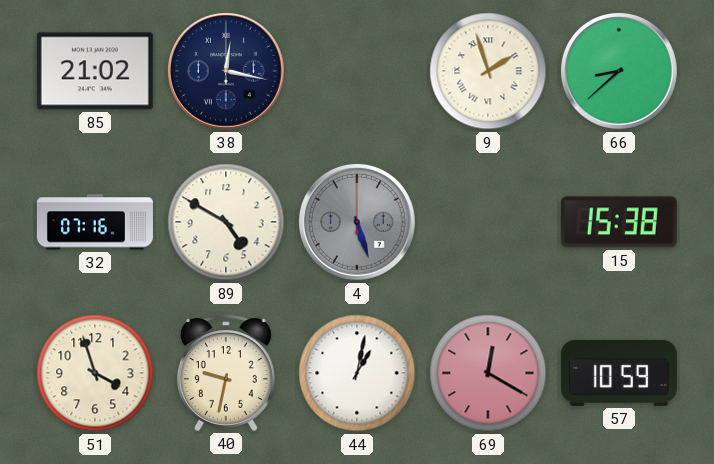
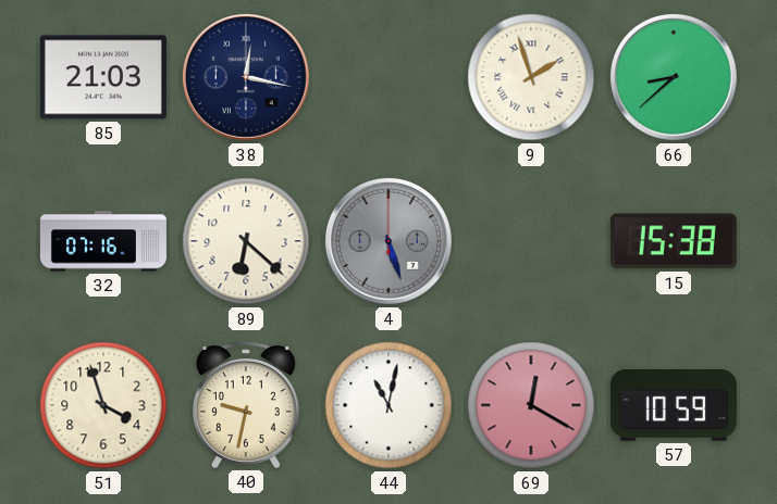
85: 21:02 -> 21:03 (103, 77)
89: 4:50 -> 6:22 (246, 241)
44: 1:02 -> 11:02 (388, 405)
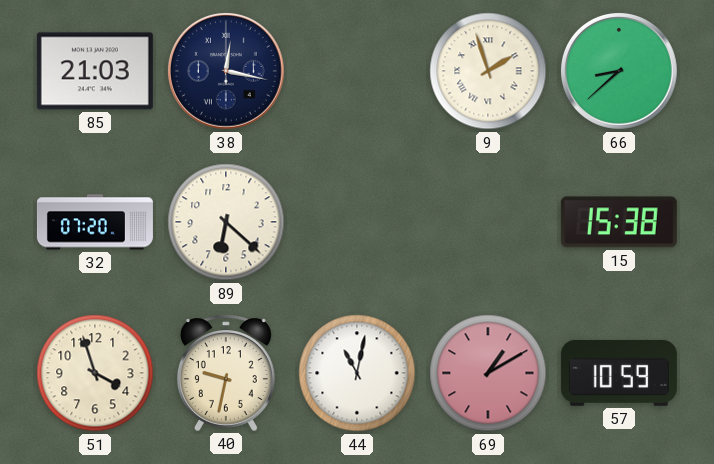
32: 07:16 -> 07:20 (95, 222)
4: 5:27 -> none (388, 241)
69: 12:20 -> 1:10 (488, 373)
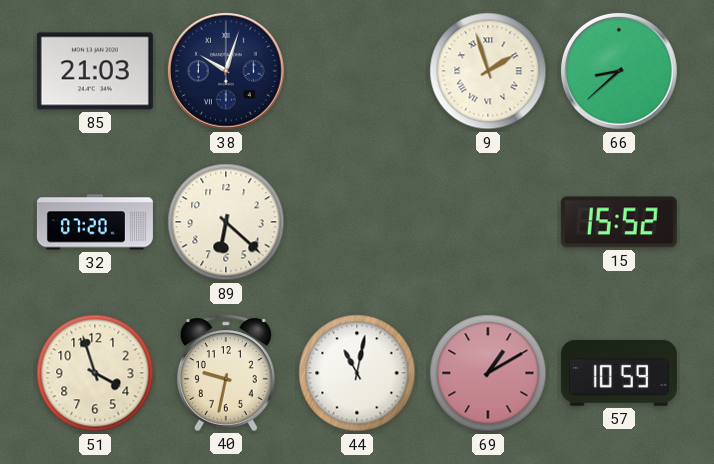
38: 12:17 -> 10:03 (226, 71)
15: 15:38 -> 15:52 (619, 222)
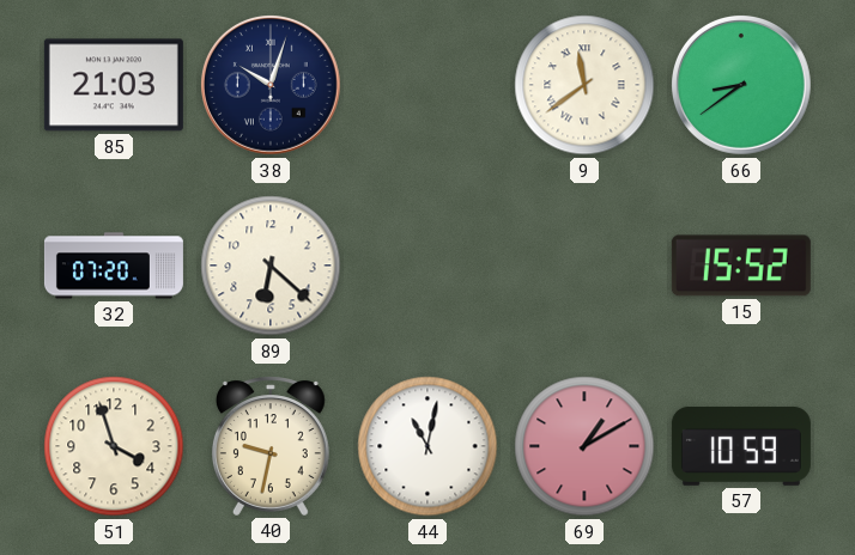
9: 1:57 -> 11:39 (584, 85)
66: 8:38 -> 8:39 (741, 85)
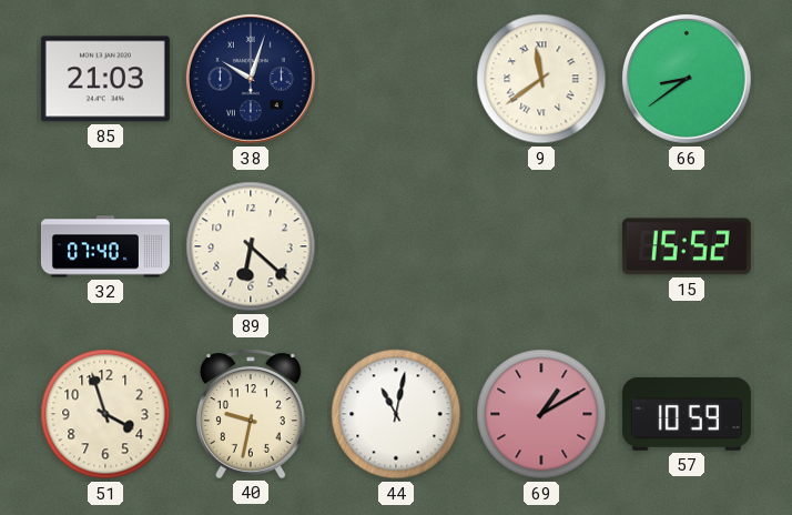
32: 07:20 -> 07:40 (105, 246)
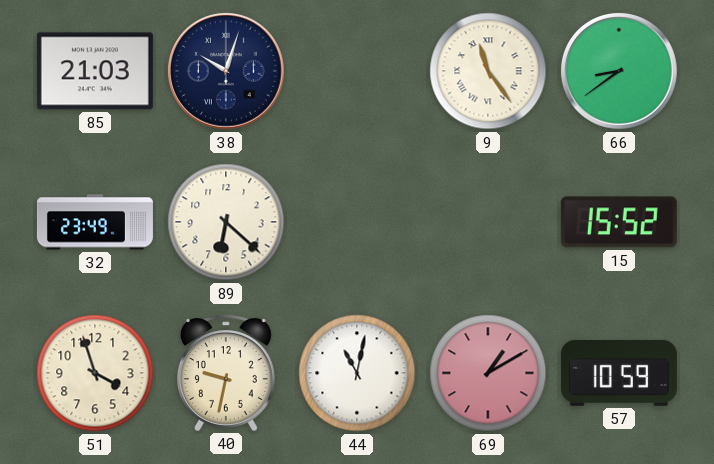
9: 11:39 -> 11:24 (488, 71)
32: 07:40 -> 23:49 (95, 222)
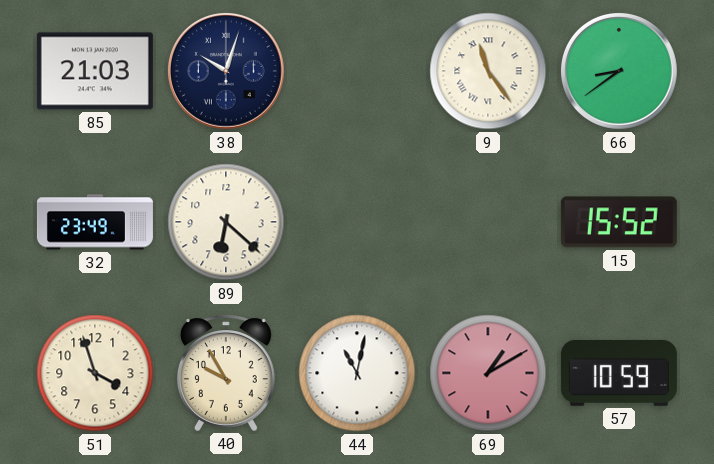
40: 9:32 -> 9:55 (226, 373)
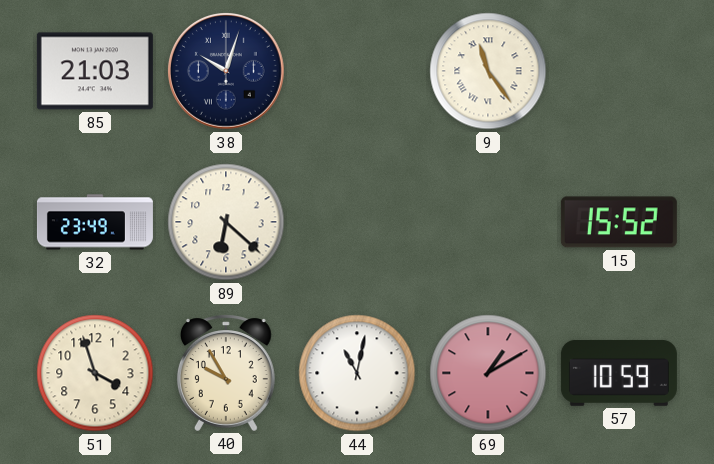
66: 8:39 -> none (619, 71)
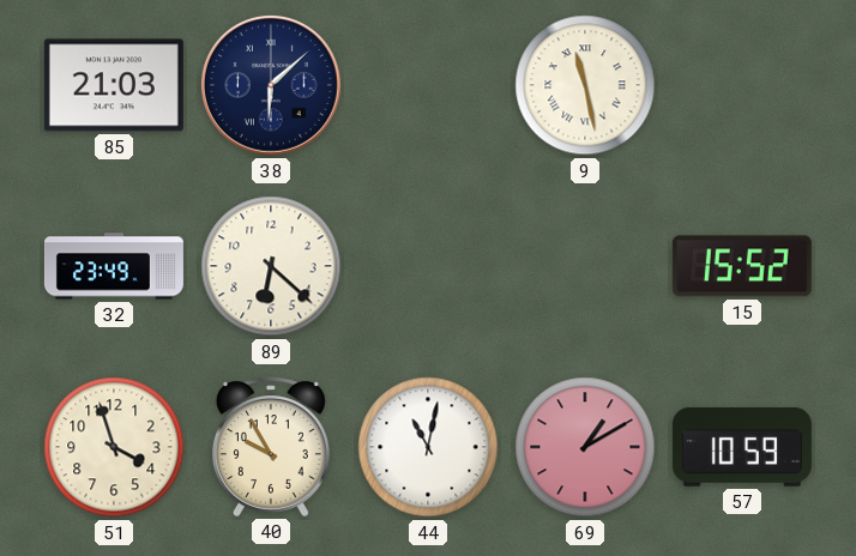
38: 10:03 -> 6:08 (271, 85)
9: 11:24 -> 11:28 (585, 85)
